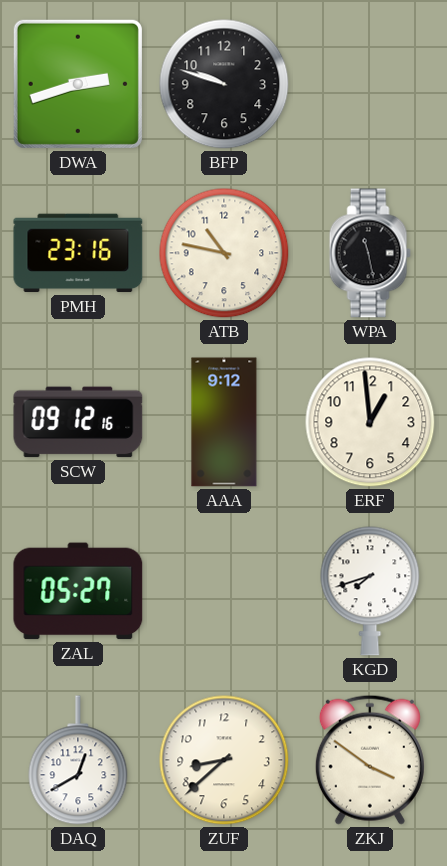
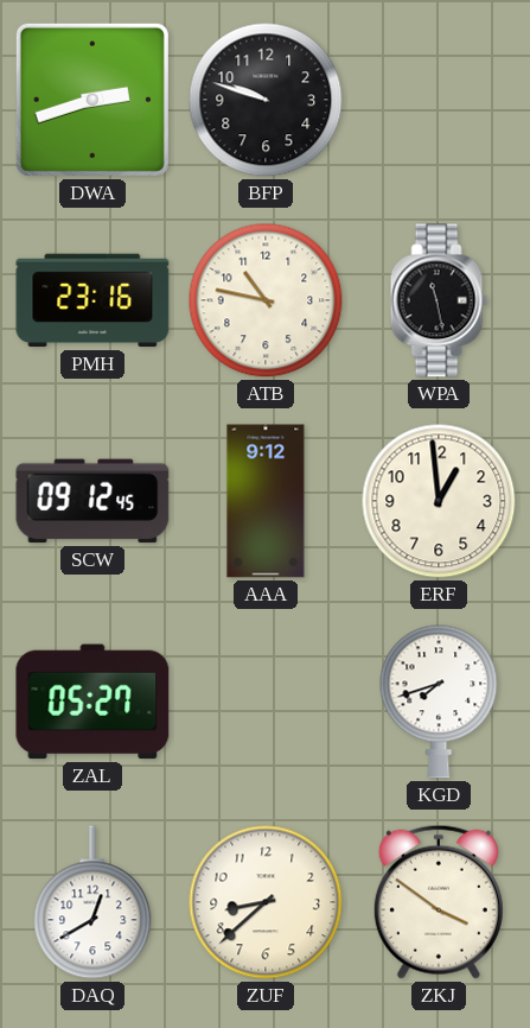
SCW: 09:12:16 -> 09:12:45 (92, 501)
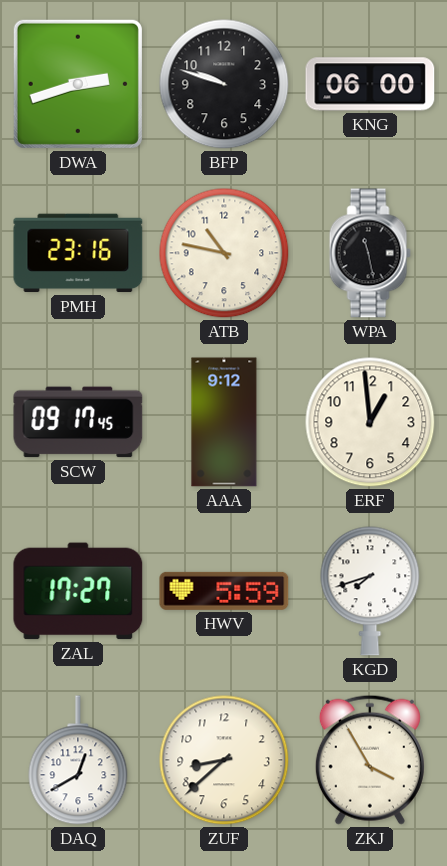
KNG: none -> 06:00 (370, 84)
SCW: 09:12 -> 09:17 (78, 422)
ZAL: 05:27 -> 17:27 (78, 591)
HWV: none -> 5:59 (224, 591)
ZKJ: 3:51 -> 3:55 (370, 760)
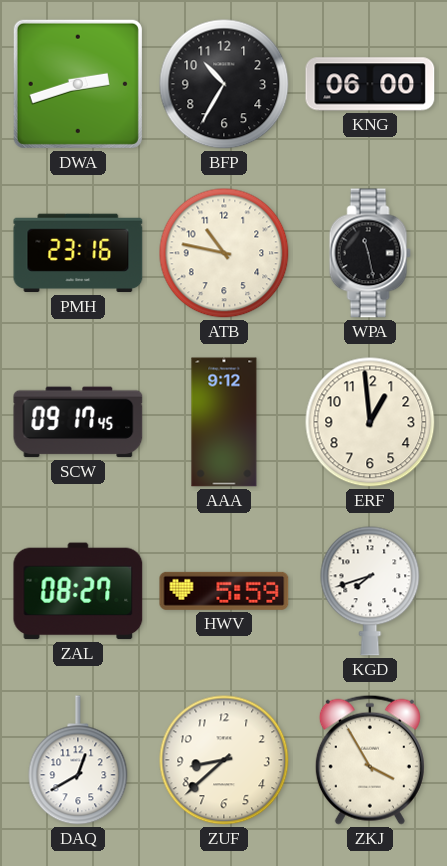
BFP: 9:48 -> 10:35 (224, 84)
ZAL: 17:27 -> 08:27 (78, 591)
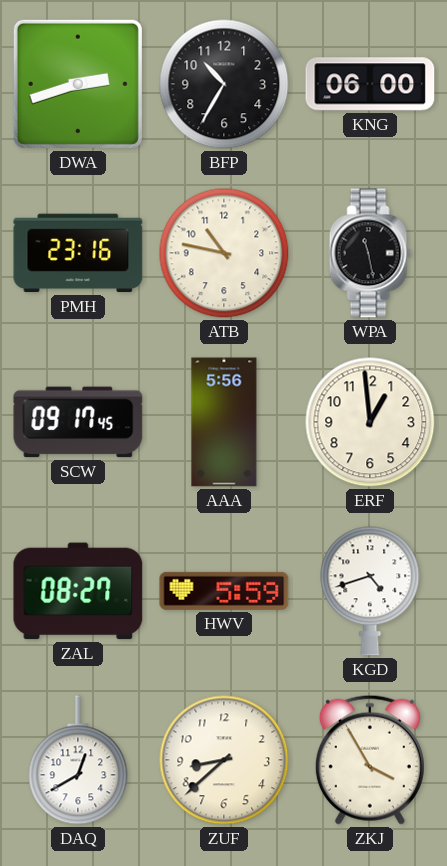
AAA: 9:12 -> 5:56 (224, 422)
KGD: 7:42 -> 4:42 (370, 591)
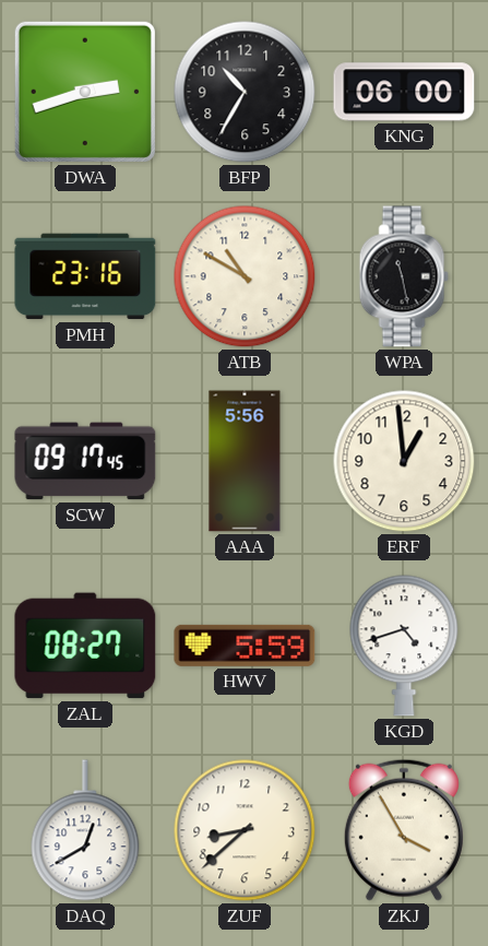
ATB: 10:47 -> 10:50 (245, 276)
